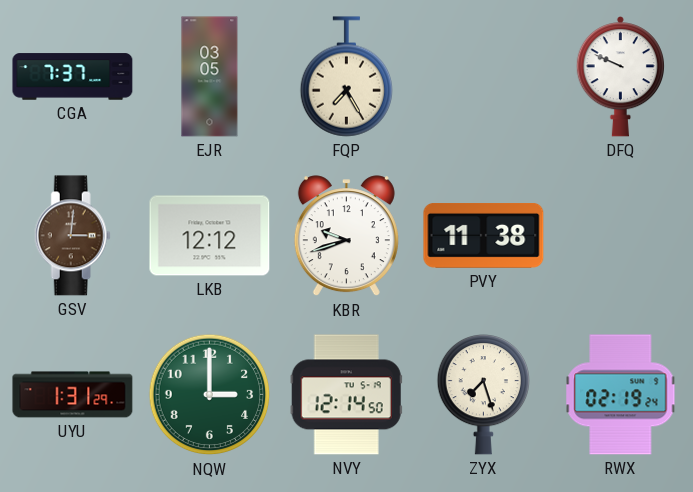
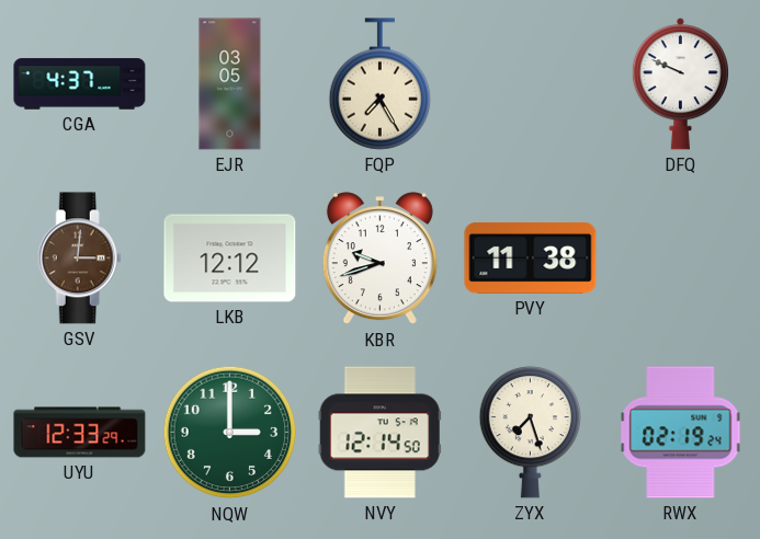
CGA: 7:37 -> 4:37 (80, 84)
UYU: 1:31 -> 12:33 (80, 433)
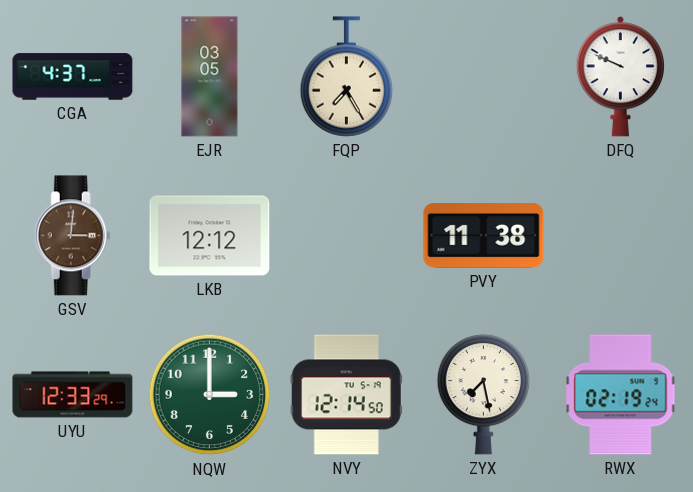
KBR: 9:42 -> none (379, 259)
ZYX: 7:27 -> 7:28 (483, 395)
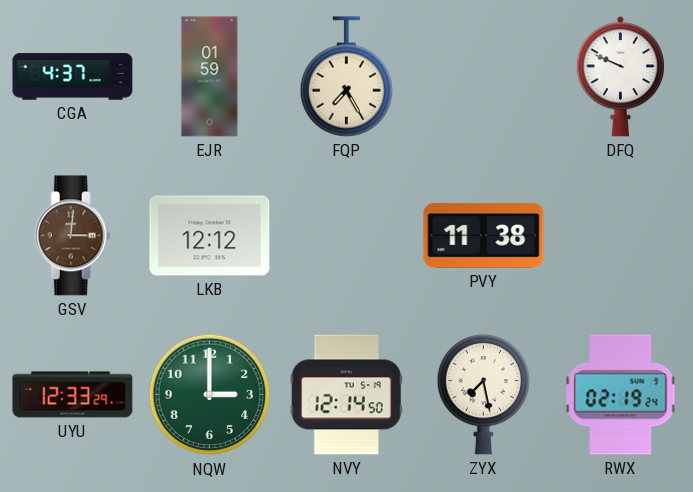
EJR: 03:05 -> 01:59 (210, 77)
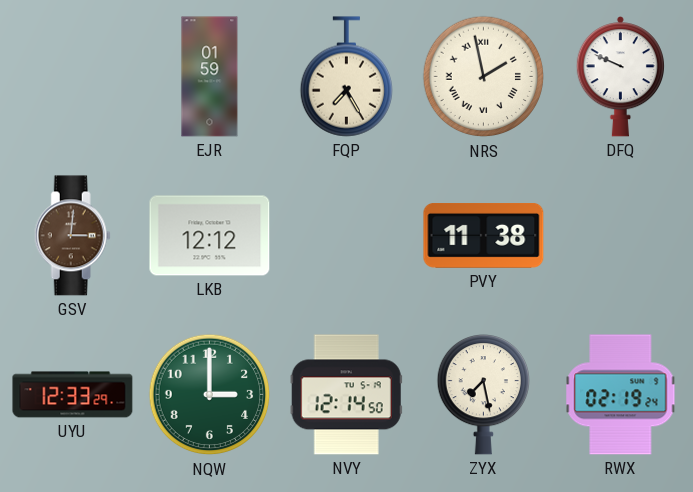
CGA: 4:37 -> none (73, 77)
NRS: none -> 1:58 (484, 77)
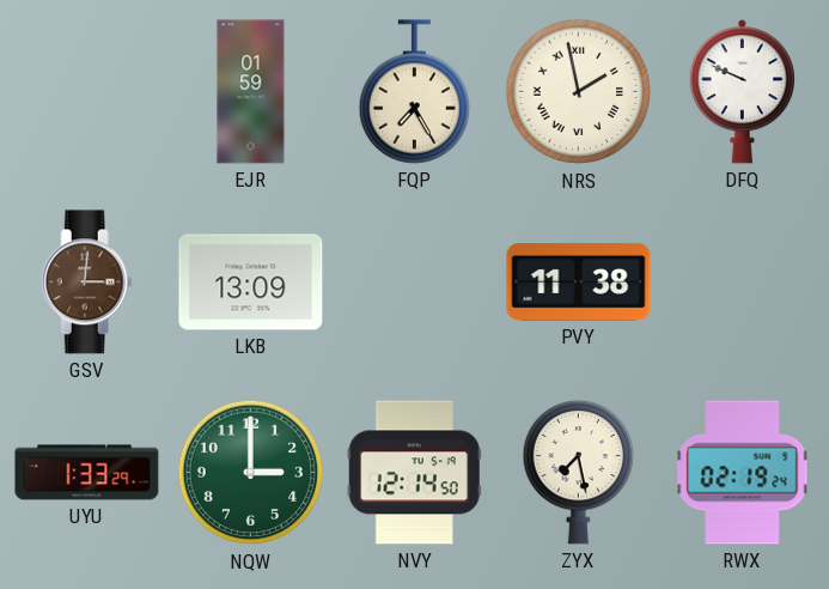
LKB: 12:12 -> 13:09 (251, 283)
UYU: 12:33 -> 1:33 (87, 473)
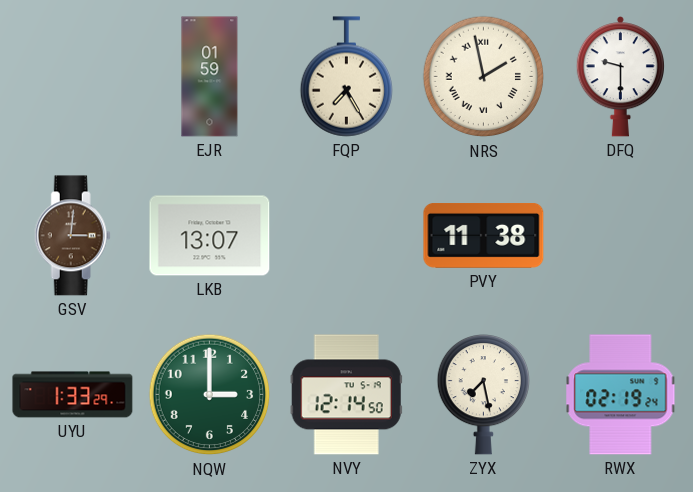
DFQ: 9:49 -> 9:30 (620, 77)
LKB: 13:09 -> 13:07 (210, 236)
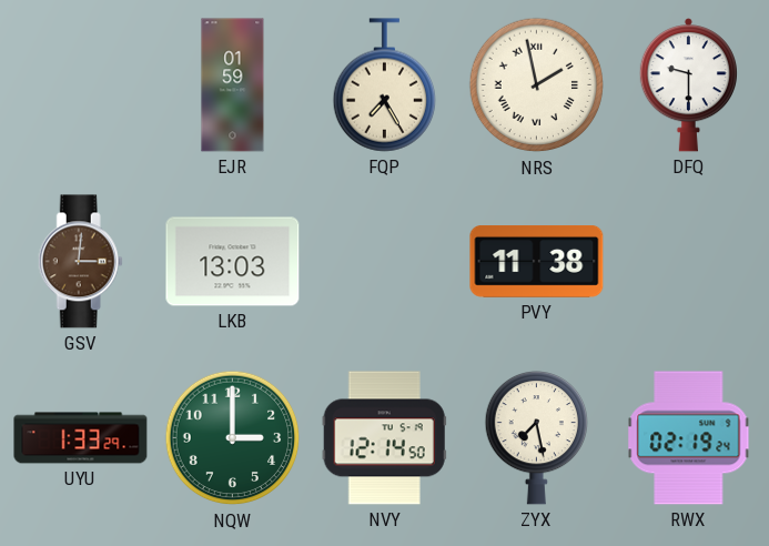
LKB: 13:07 -> 13:03 (233, 262)
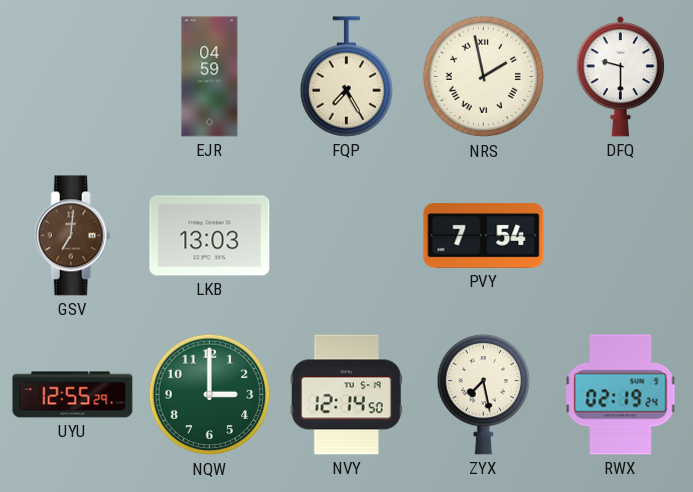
EJR: 01:59 -> 04:59 (210, 77)
GSV: 3:01 -> 7:01 (72, 236)
PVY: 11:38 -> 7:54 (484, 236)
UYU: 1:33 -> 12:55 (73, 395)
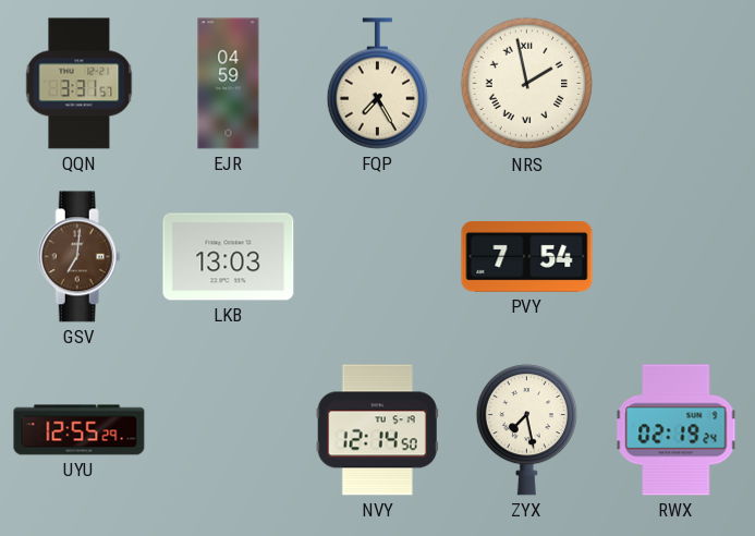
QQN: none -> 3:31 (80, 84)
DFQ: 9:30 -> none (620, 77)
NQW: 3:00 -> none (210, 395)
